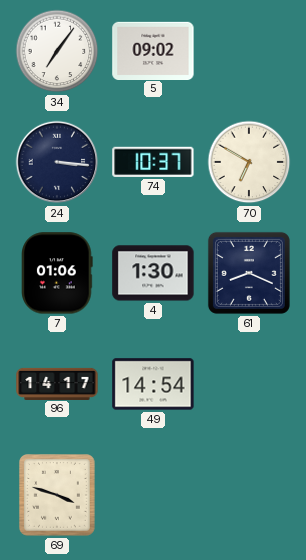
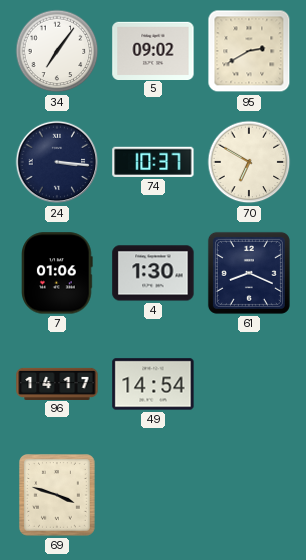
95: none -> 2:40 (249, 51)
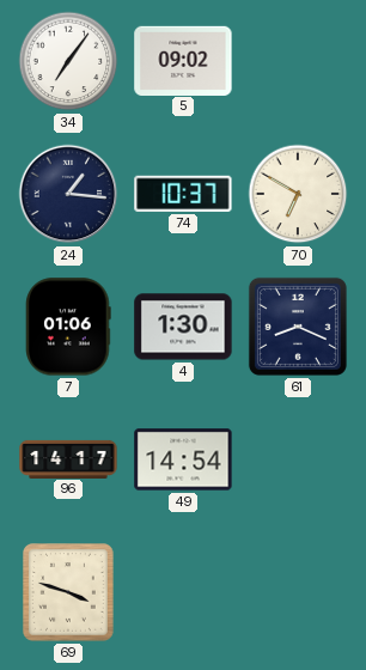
95: 2:40 -> none (249, 51)
24: 3:16 -> 1:16 (68, 194)
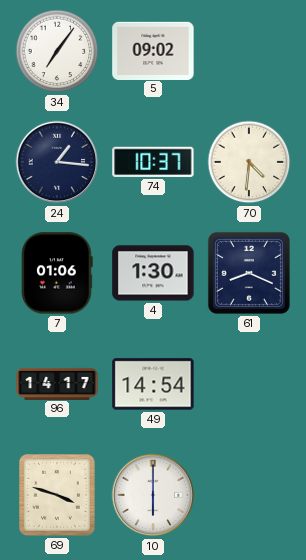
70: 6:50 -> 4:31 (249, 162)
10: none -> 6:00 (153, 495)
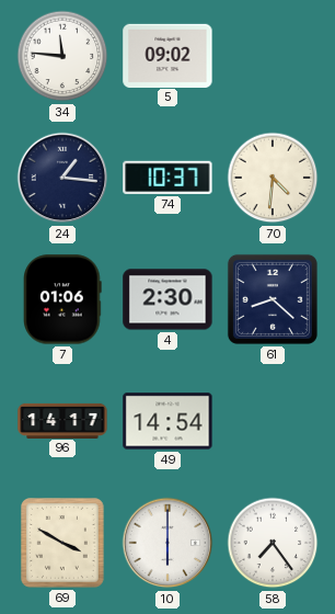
34: 7:06 -> 11:46 (62, 56)
4: 1:30 -> 2:30 (168, 299)
61: 8:19 -> 8:22 (273, 299)
69: 3:48 -> 3:50 (63, 544)
58: none -> 7:24 (273, 543)
